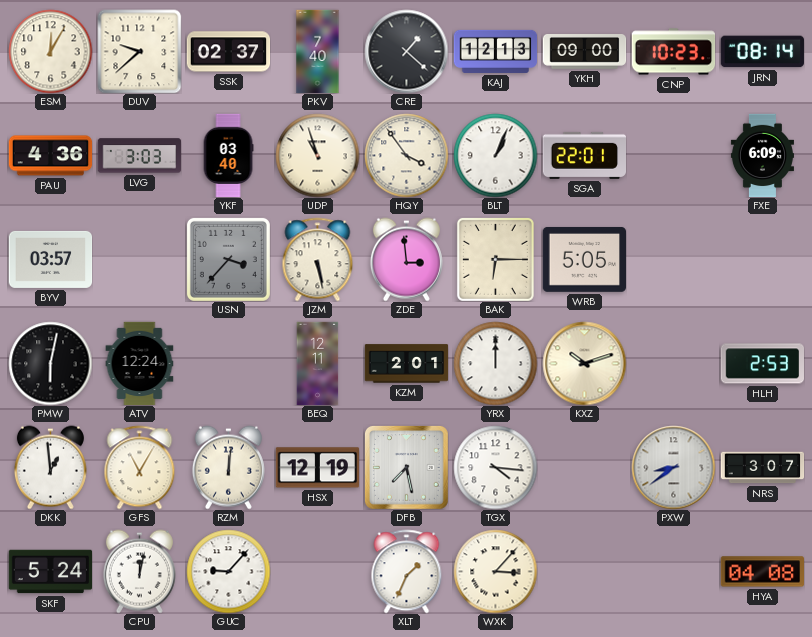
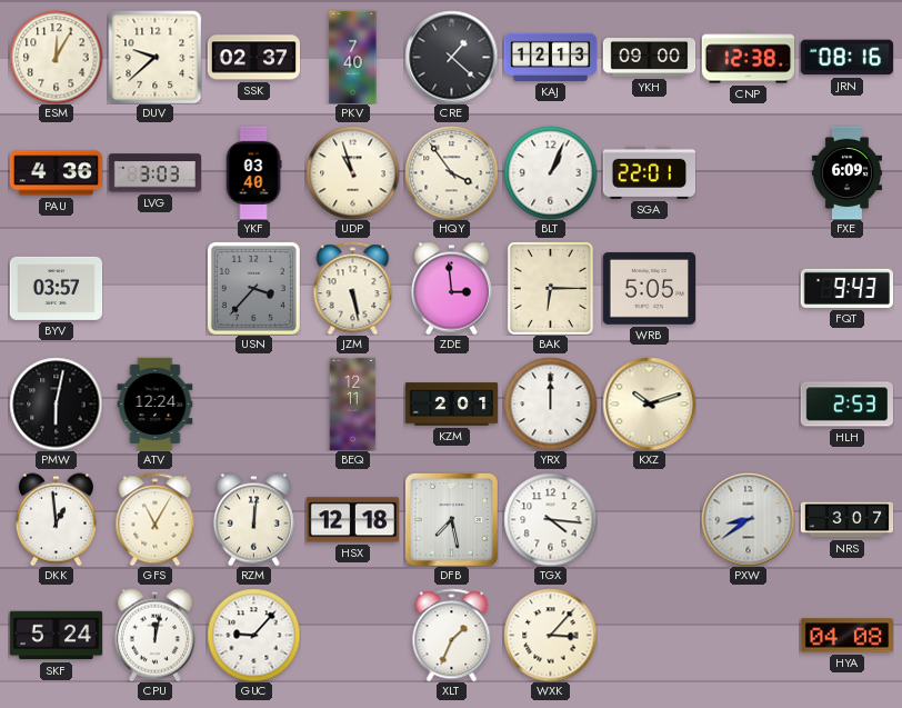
CNP: 10:23 -> 12:38 (748, 58)
JRN: 08:14 -> 08:16 (846, 58)
FQT: none -> 9:43 (846, 288)
HSX: 12:19 -> 12:18 (352, 520)
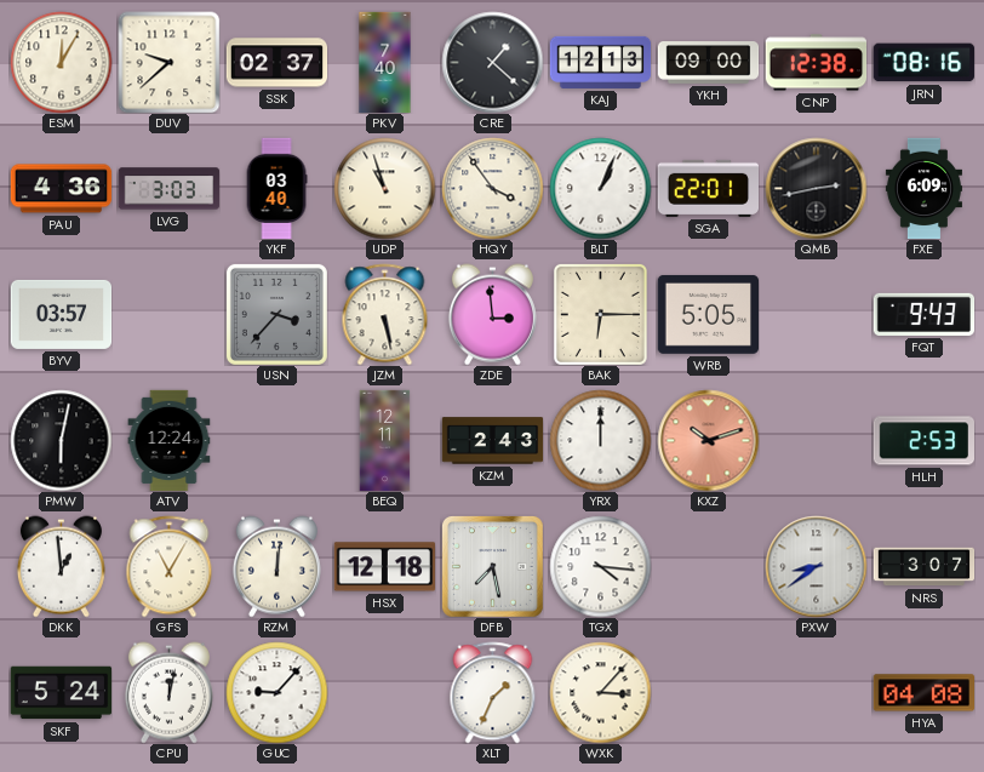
QMB: none -> 2:43 (816, 188)
KZM: 2:01 -> 2:43 (492, 441)
KXZ dial: cream -> salmon (708, 440)
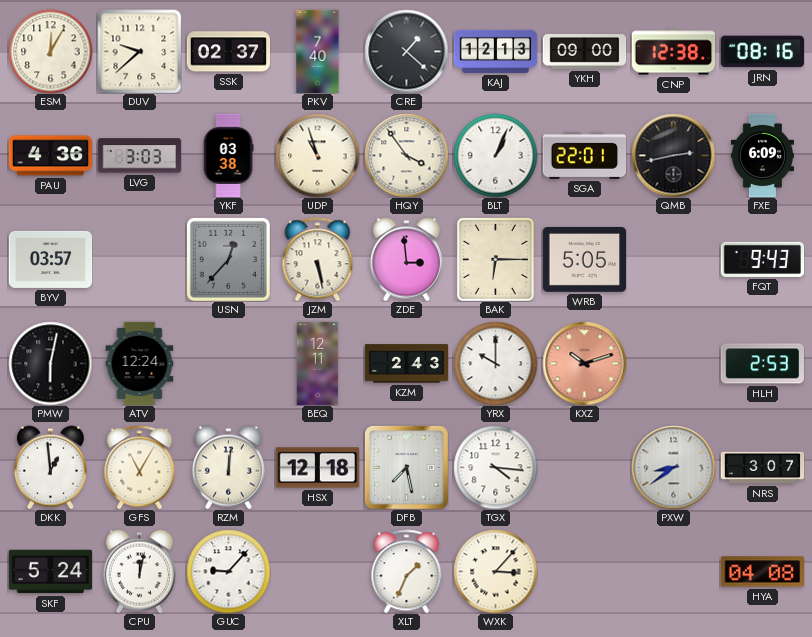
YKF: 03:40 -> 03:38 (228, 155)
USN: 3:37 -> 12:37 (228, 259)
YRX: 12:00 -> 10:00 (495, 363)
